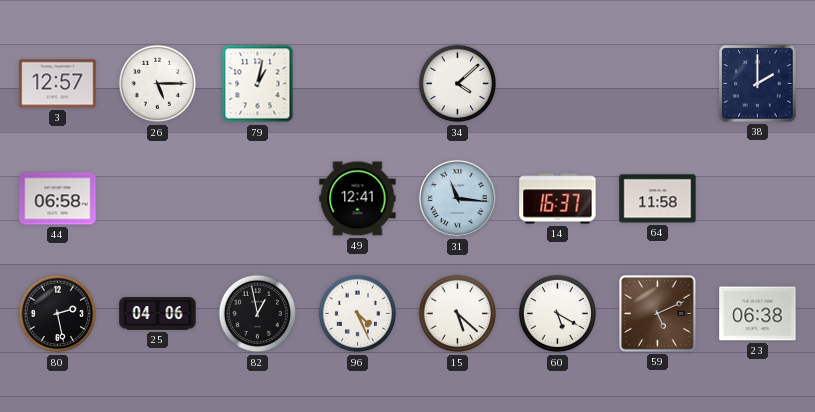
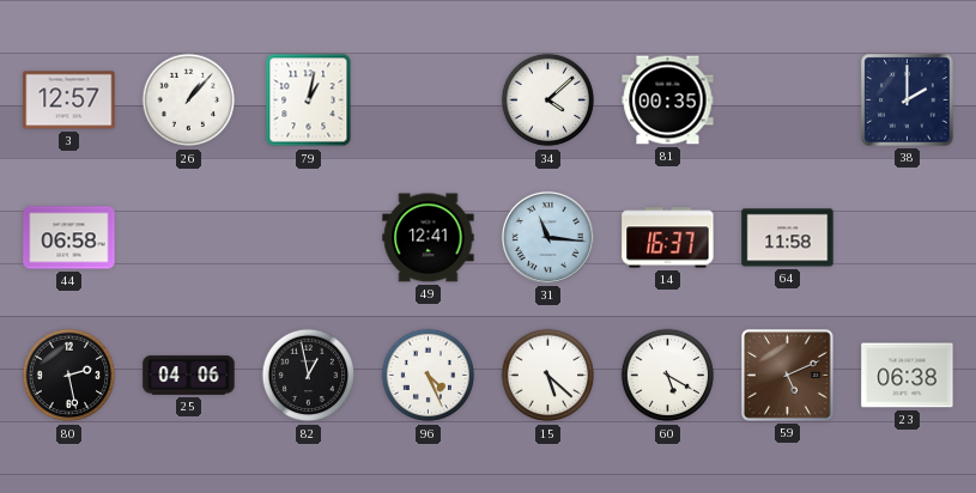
26: 5:15 -> 1:07 (189, 101)
81: none -> 00:35 (668, 101)
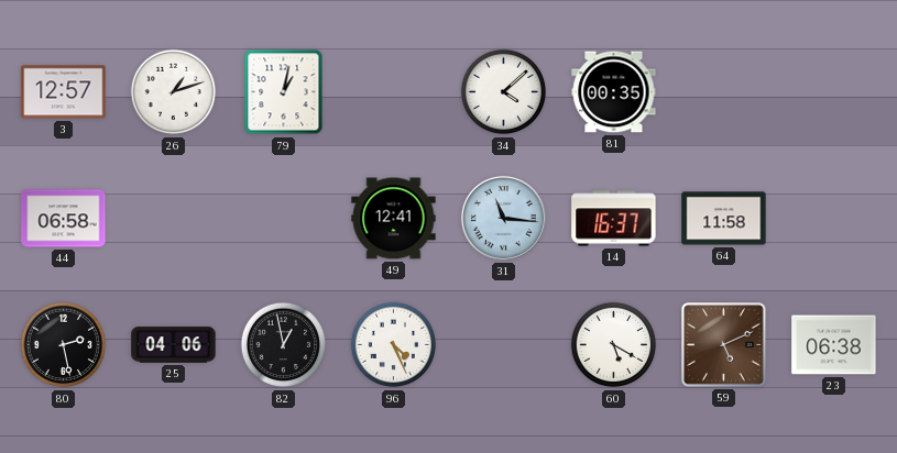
26: 1:07 -> 1:12 (174, 92)
38: 2:00 -> none (908, 101)
15: 5:22 -> none (548, 376)
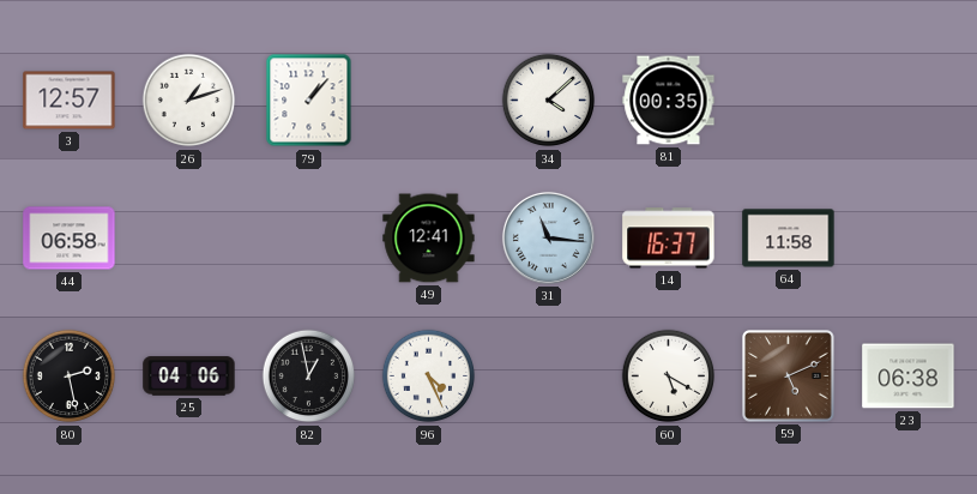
79: 1:02 -> 1:07 (309, 101)
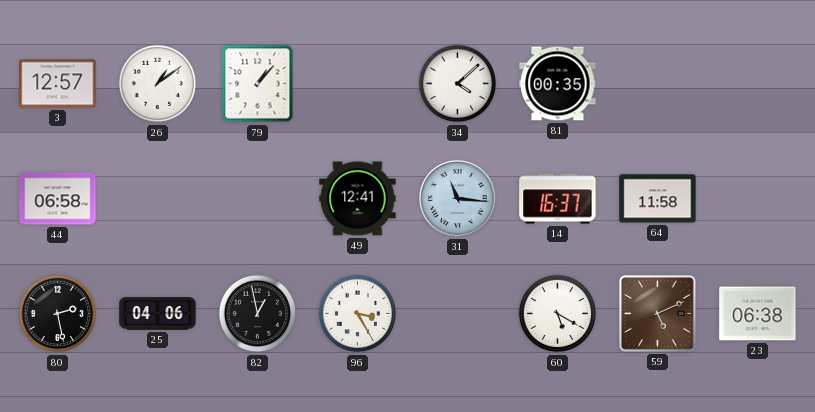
26: 1:12 -> 1:09 (158, 84)
96: 4:26 -> 3:25 (358, 314)
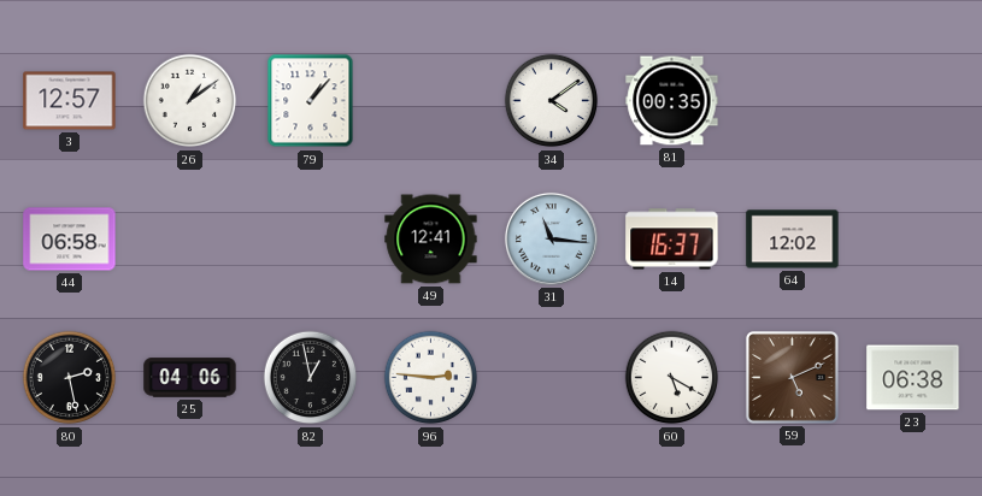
34: 4:08 -> 4:09 (552, 101)
64: 11:58 -> 12:02 (793, 240)
96: 3:25 -> 2:46 (431, 378)
